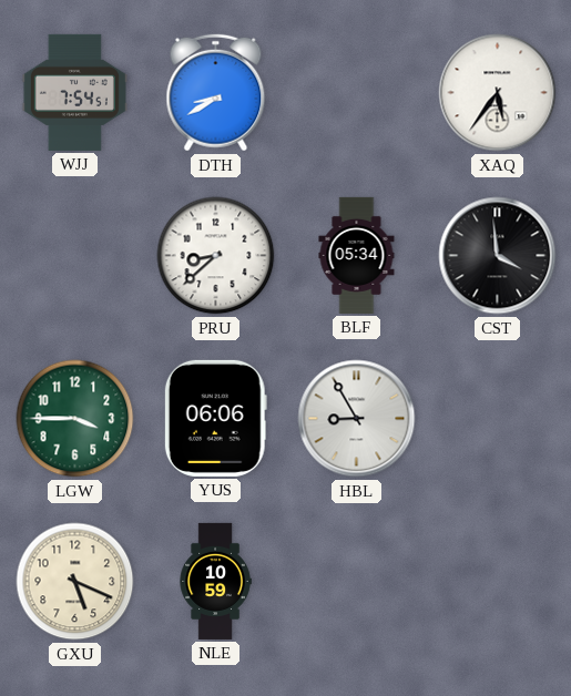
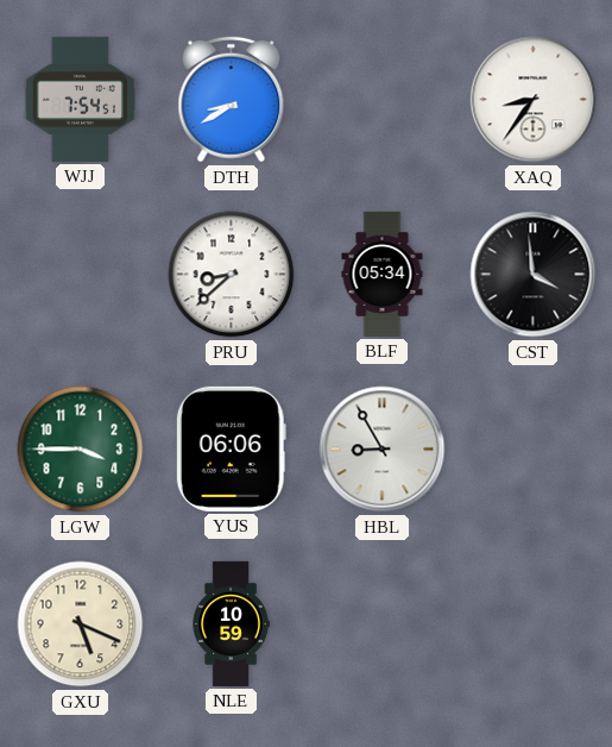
XAQ: 5:36 -> 8:36 (534, 100)
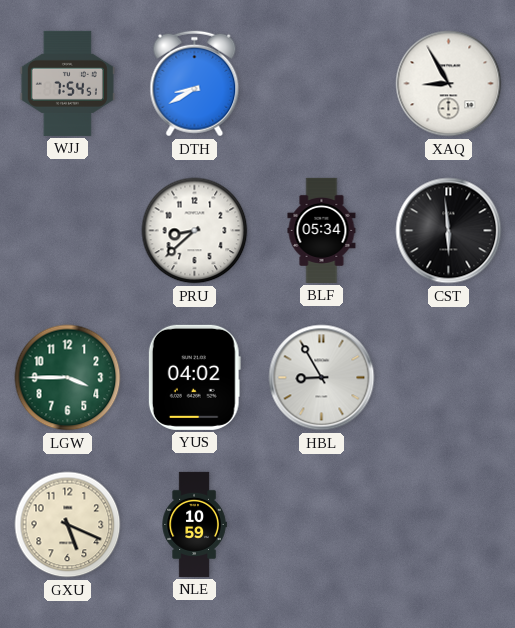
XAQ: 8:36 -> 8:55 (449, 84)
CST: 3:59 -> 5:59 (449, 231)
YUS: 06:06 -> 04:02 (194, 377)
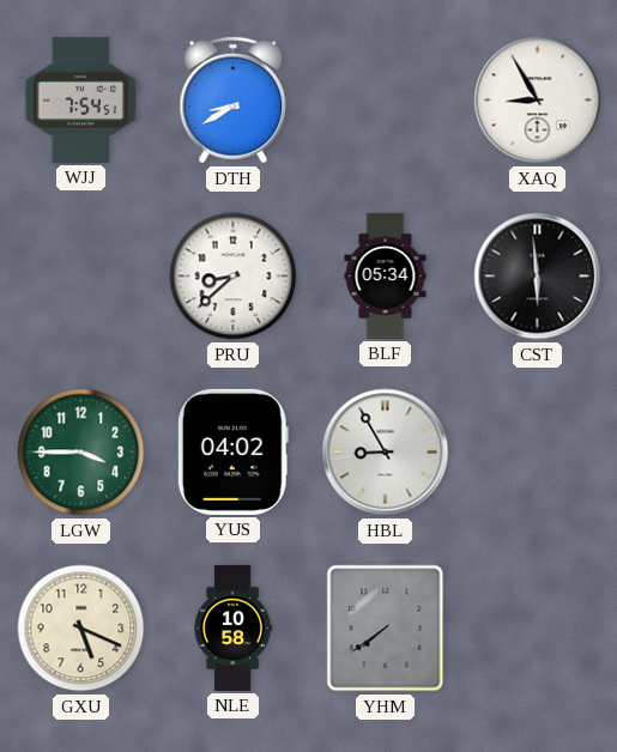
NLE: 10:59 -> 10:58 (232, 627)
YHM: none -> 7:39 (386, 629)
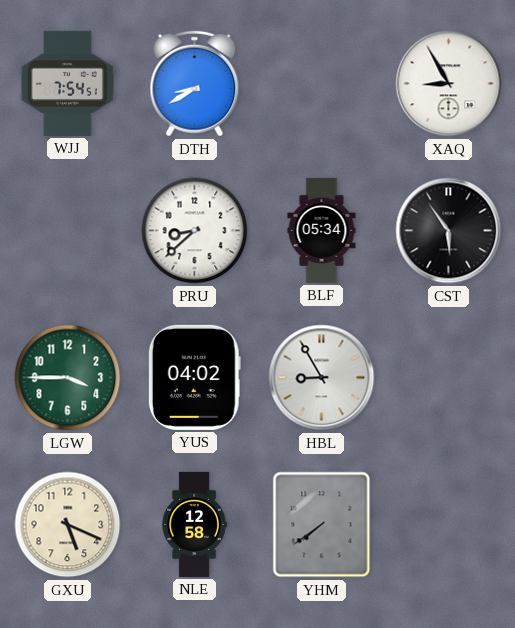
CST: 5:59 -> 5:54 (449, 231)
NLE: 10:58 -> 12:58 (194, 524)
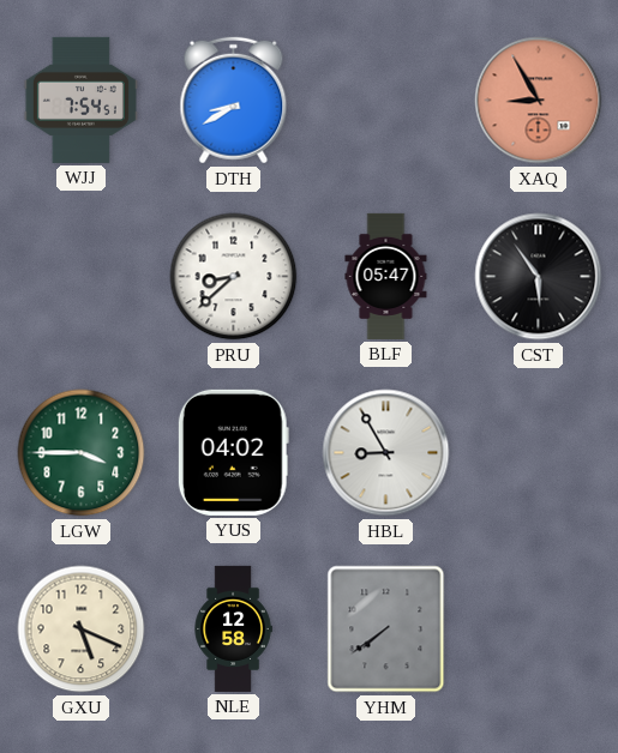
XAQ dial: white -> salmon (539, 101)
BLF: 05:34 -> 05:47 (386, 276)
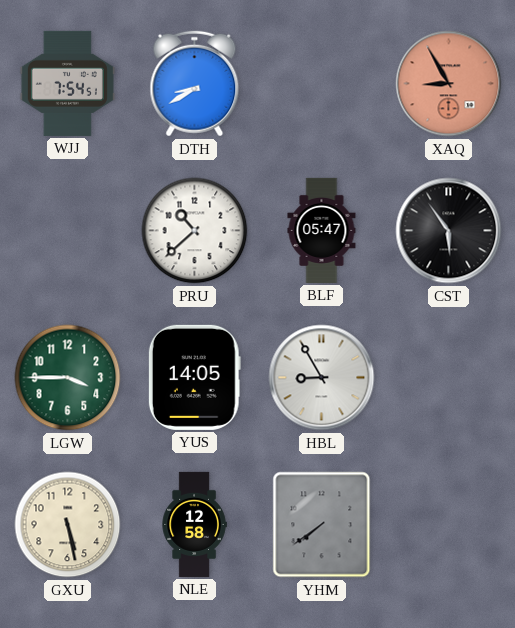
PRU: 8:38 -> 10:38 (195, 231)
YUS: 04:02 -> 14:05 (194, 377)
GXU: 5:19 -> 5:28 (68, 525)
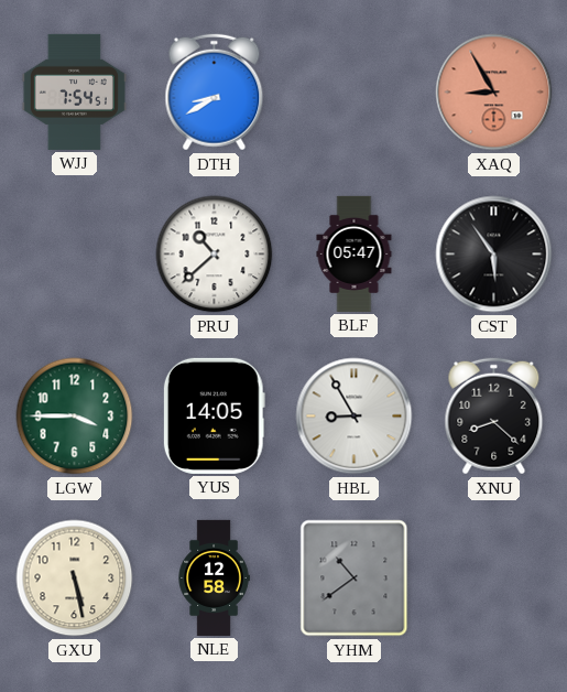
XNU: none -> 8:22 (494, 417)
YHM: 7:39 -> 10:39 (355, 579)
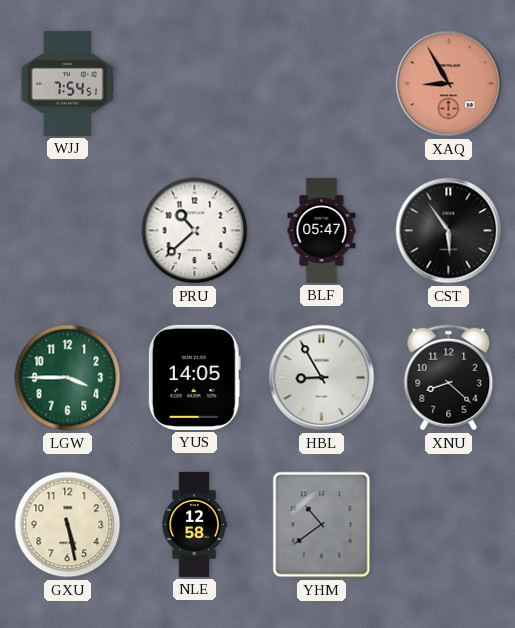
DTH: 8:40 -> none (215, 93)
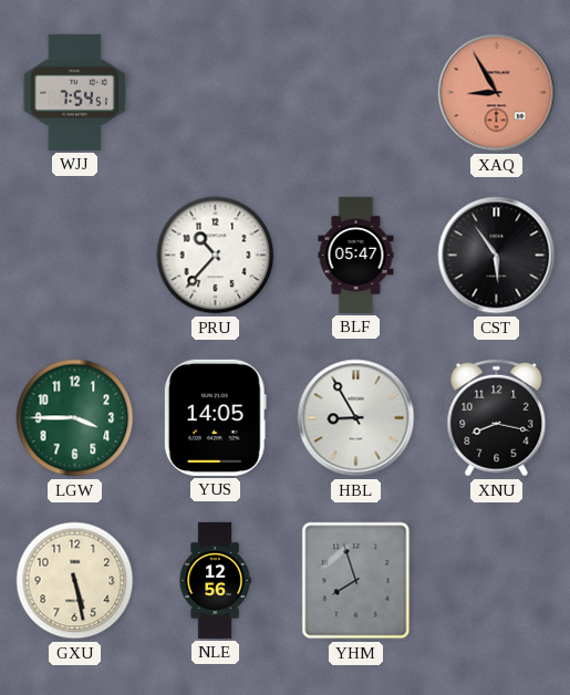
PRU: 10:38 -> 10:37 (216, 256)
XNU: 8:22 -> 8:17 (497, 418)
NLE: 12:58 -> 12:56 (215, 580)
YHM: 10:39 -> 7:57 (356, 581)
